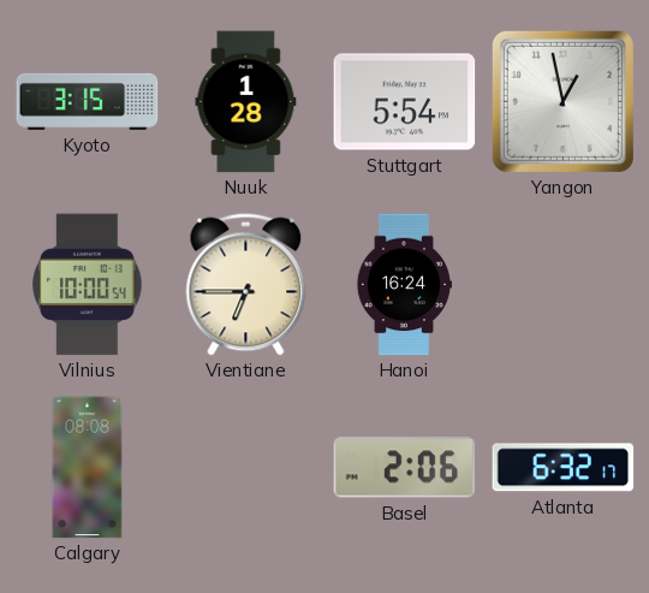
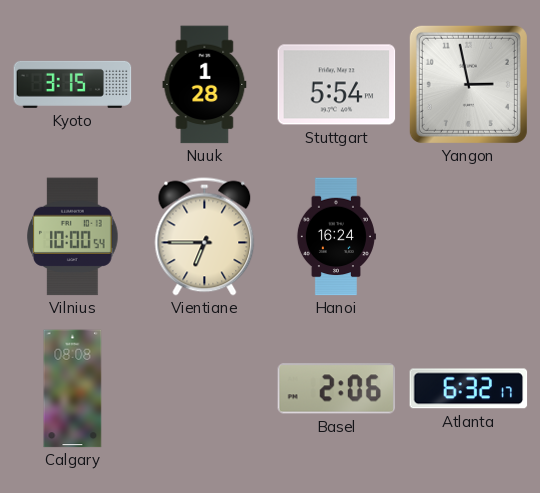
Yangon: 12:58 -> 2:58 (468, 84)
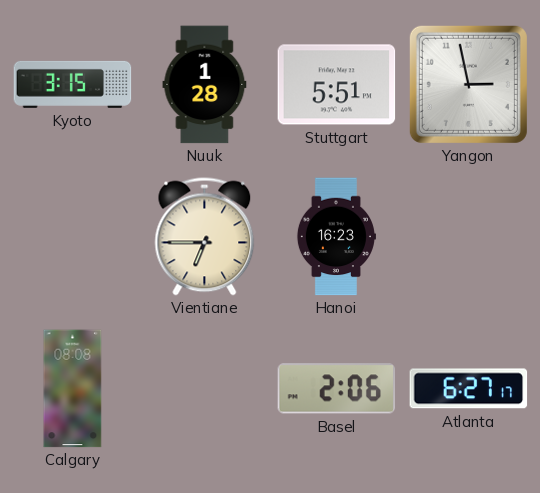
Stuttgart: 5:54 -> 5:51 (337, 85)
Vilnius: 10:00 -> none (73, 237)
Hanoi: 16:24 -> 16:23 (336, 237)
Atlanta: 6:32 -> 6:27 (469, 389)
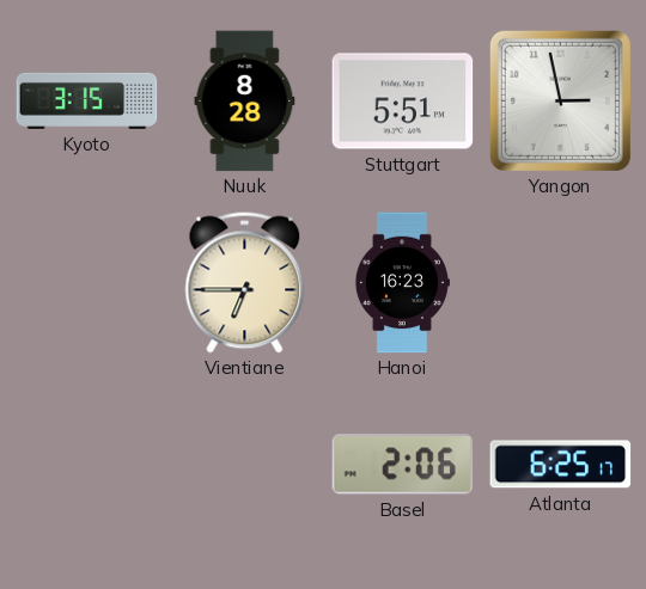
Nuuk: 1:28 -> 8:28 (245, 102)
Calgary: 08:08 -> none (73, 389)
Atlanta: 6:27 -> 6:25 (561, 465)
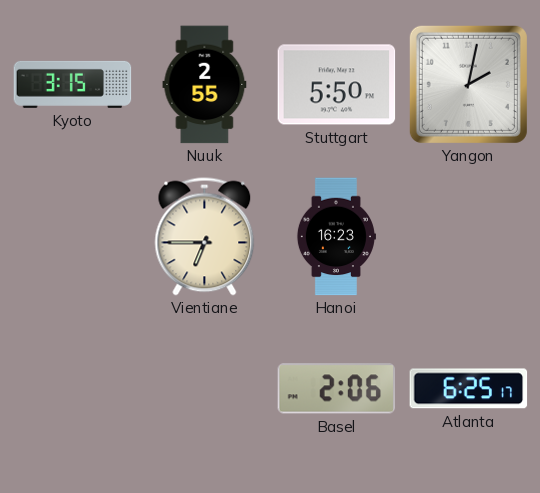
Nuuk: 8:28 -> 2:55 (205, 85)
Stuttgart: 5:51 -> 5:50 (337, 85)
Yangon: 2:58 -> 2:02 (468, 84)
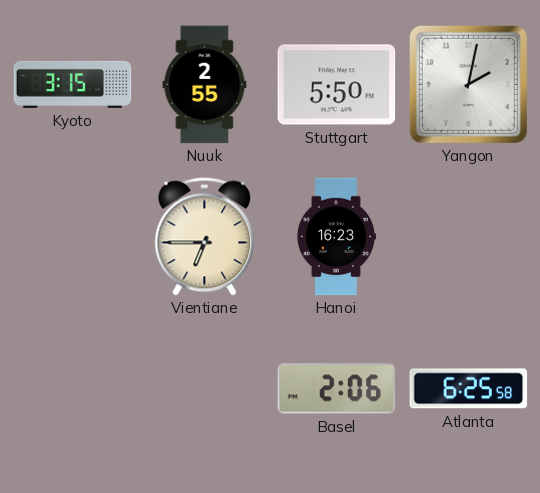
Atlanta: 6:25:17 -> 6:25:58 (469, 389)
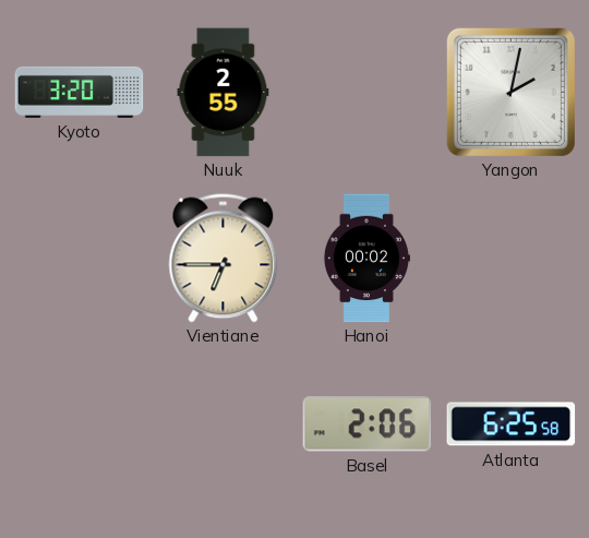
Kyoto: 3:15 -> 3:20 (80, 92)
Stuttgart: 5:50 -> none (337, 85)
Hanoi: 16:23 -> 00:02 (366, 259)
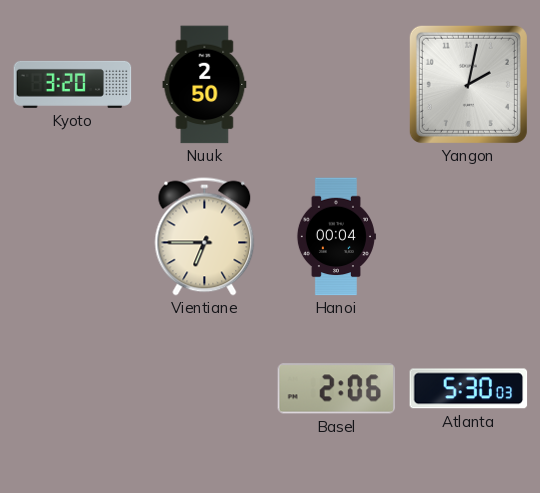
Nuuk: 2:55 -> 2:50 (205, 85)
Hanoi: 00:02 -> 00:04 (336, 237)
Atlanta: 6:25 -> 5:30 (469, 389)
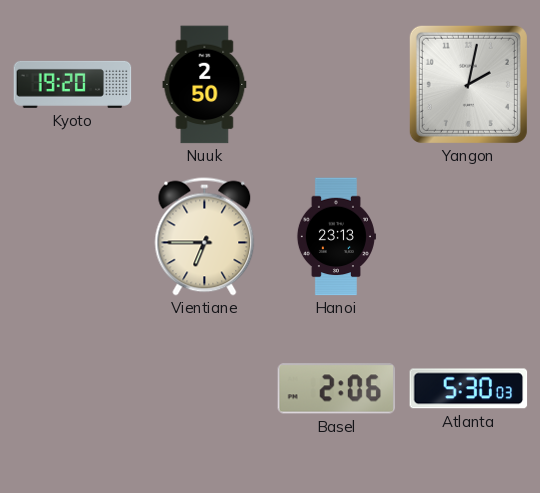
Kyoto: 3:20 -> 19:20 (73, 84)
Hanoi: 00:04 -> 23:13 (336, 237)
